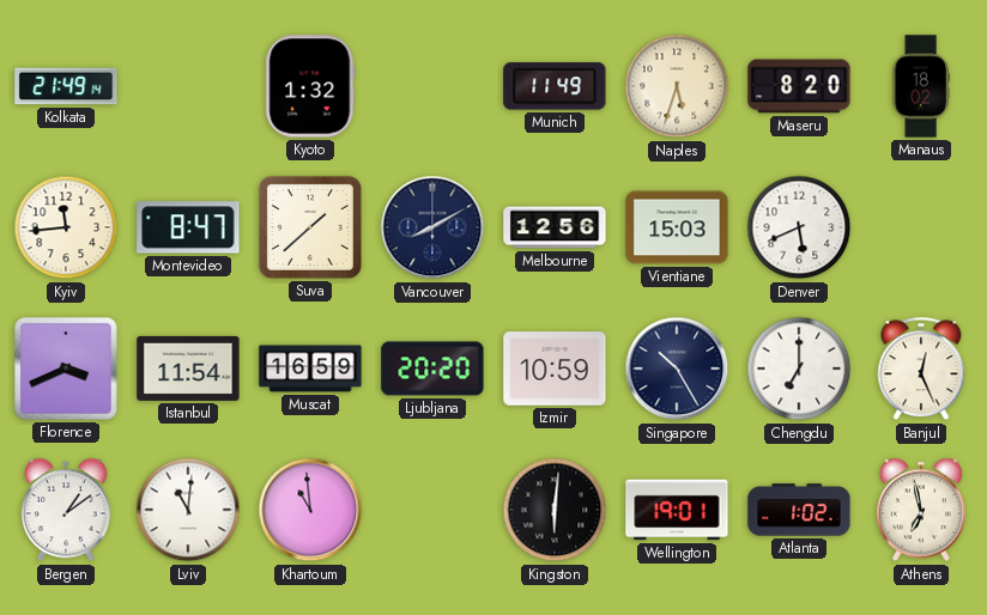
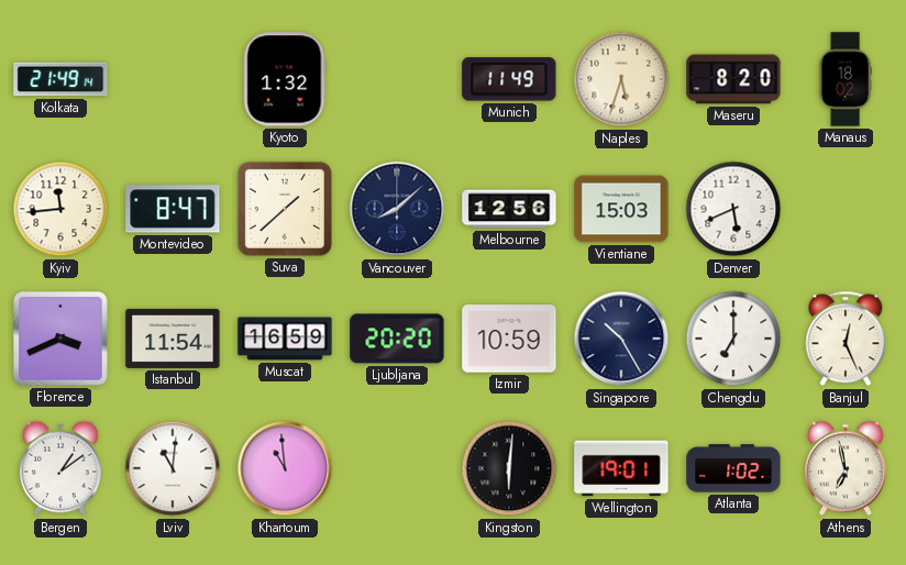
Vancouver: 8:10 -> 8:08 (397, 209)
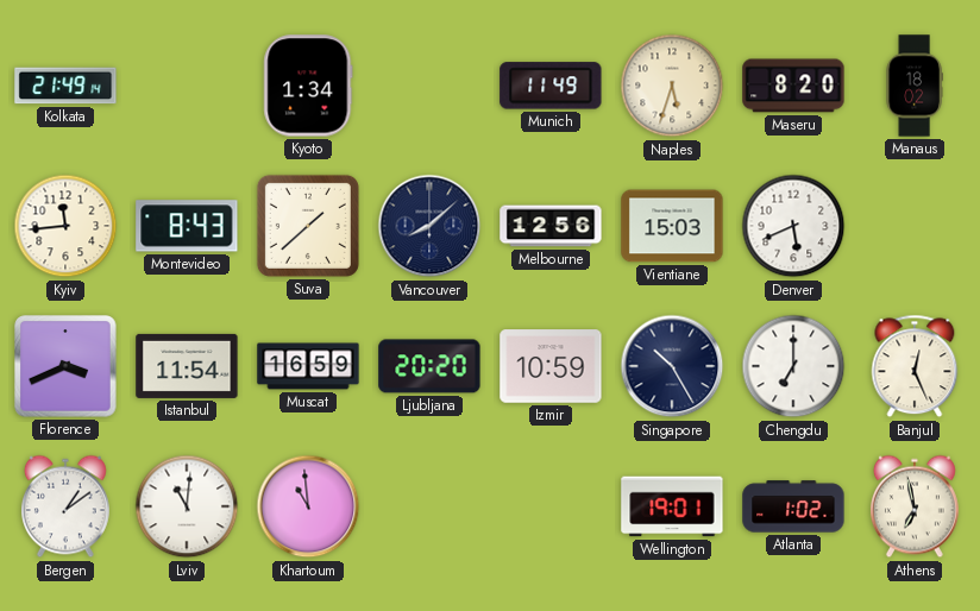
Kyoto: 1:32 -> 1:34 (308, 86)
Montevideo: 8:47 -> 8:43 (187, 226)
Kingston: 6:01 -> none (509, 468)
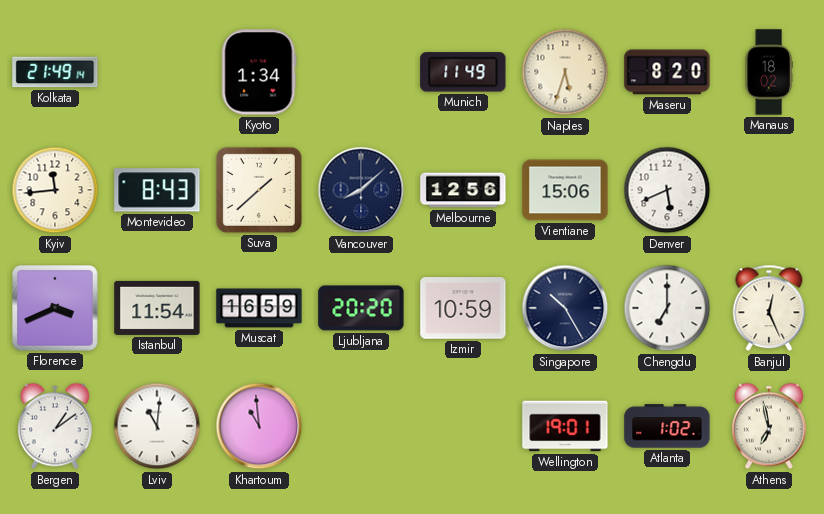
Vientiane: 15:03 -> 15:06 (565, 190)
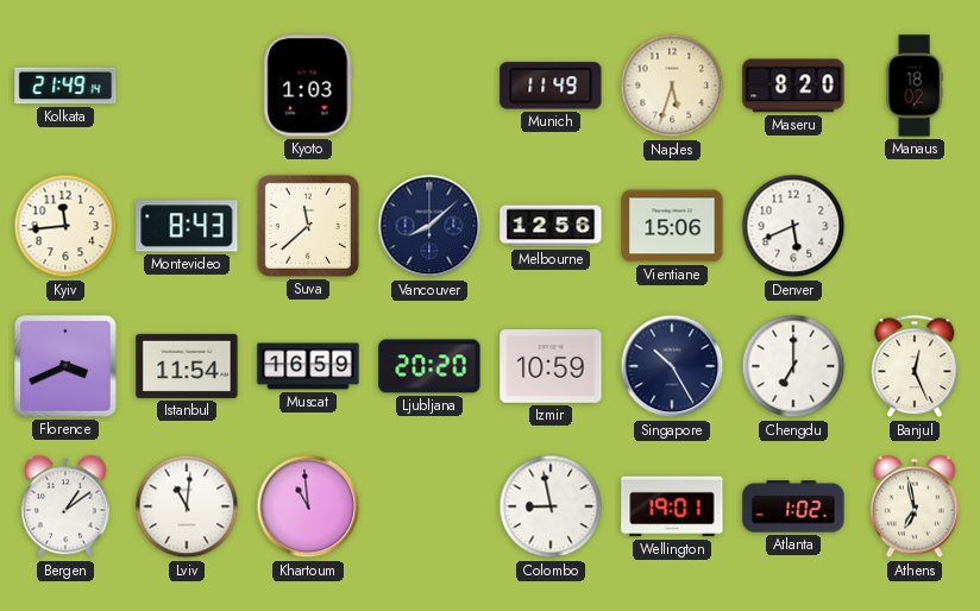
Kyoto: 1:34 -> 1:03 (308, 86)
Suva: 1:38 -> 11:38 (308, 226)
Colombo: none -> 8:58 (551, 506)
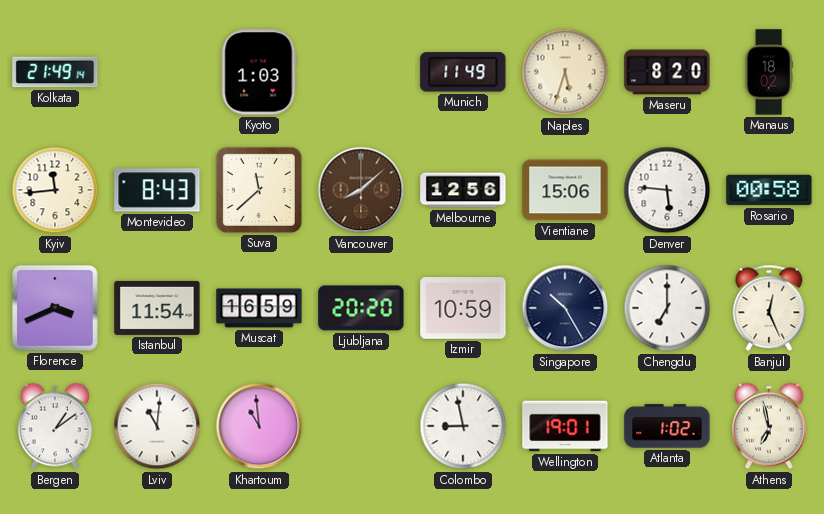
Vancouver dial: navy -> brown (361, 190)
Denver: 5:41 -> 5:46 (667, 190)
Rosario: none -> 00:58 (769, 190)
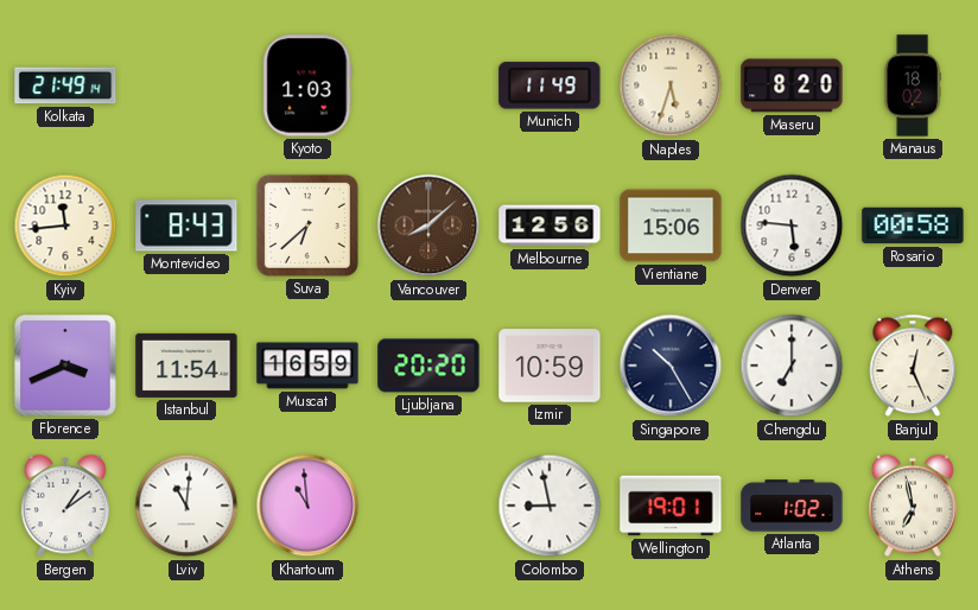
Suva: 11:38 -> 6:38 (307, 225)
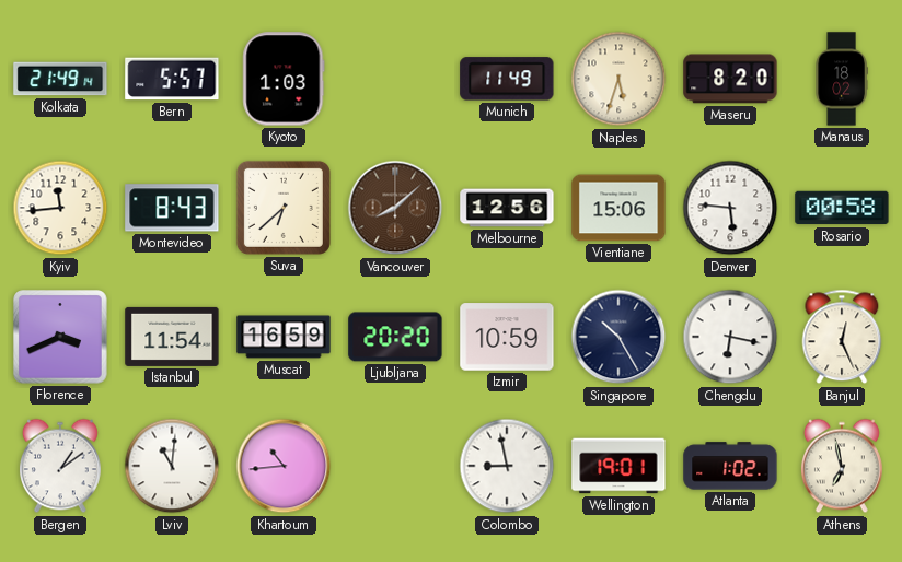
Bern: none -> 5:57 (172, 79)
Chengdu: 7:00 -> 6:17 (730, 337)
Khartoum: 10:59 -> 10:44 (284, 466)
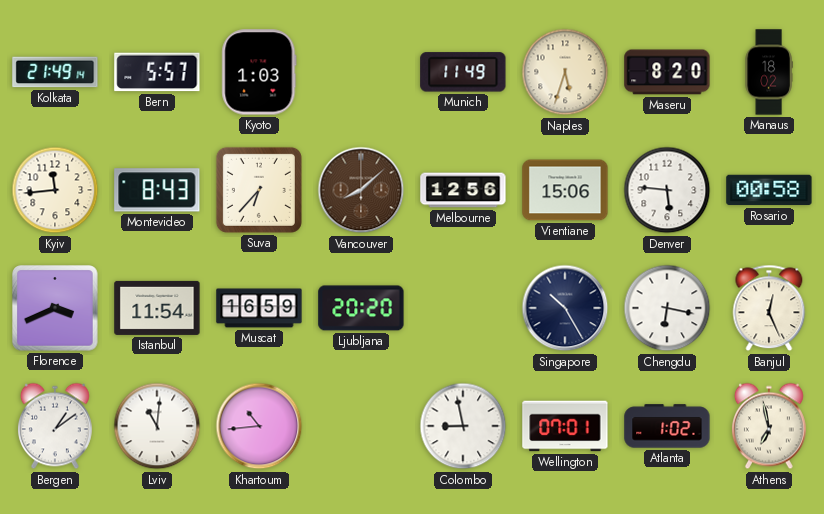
Suva: 6:38 -> 6:37 (259, 190)
Izmir: 10:59 -> none (507, 337)
Wellington: 19:01 -> 07:01 (565, 426)
